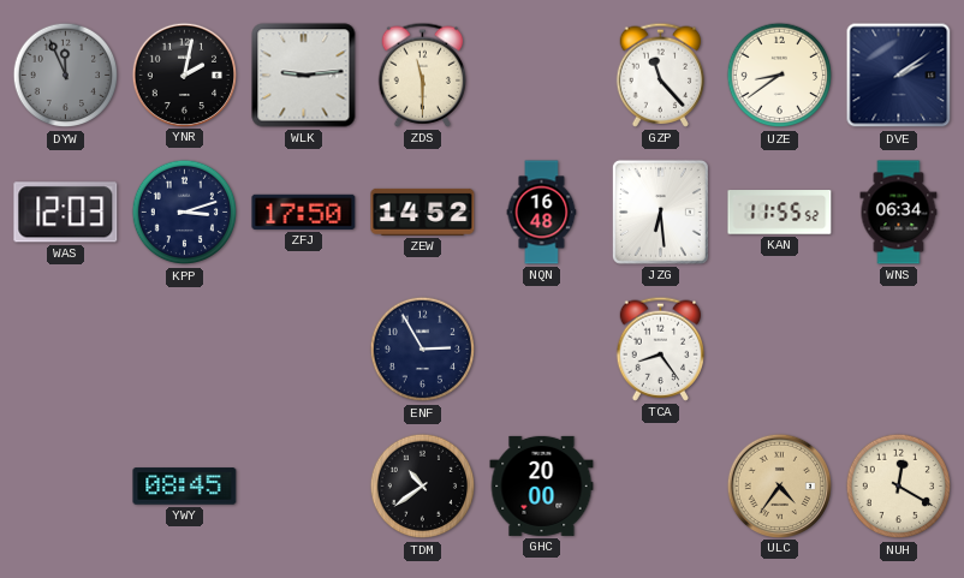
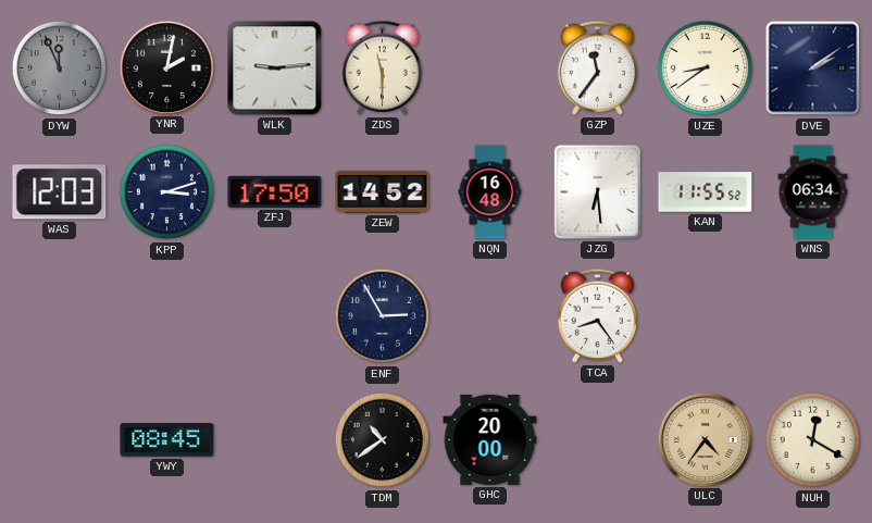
GZP: 11:23 -> 11:36 (598, 67)
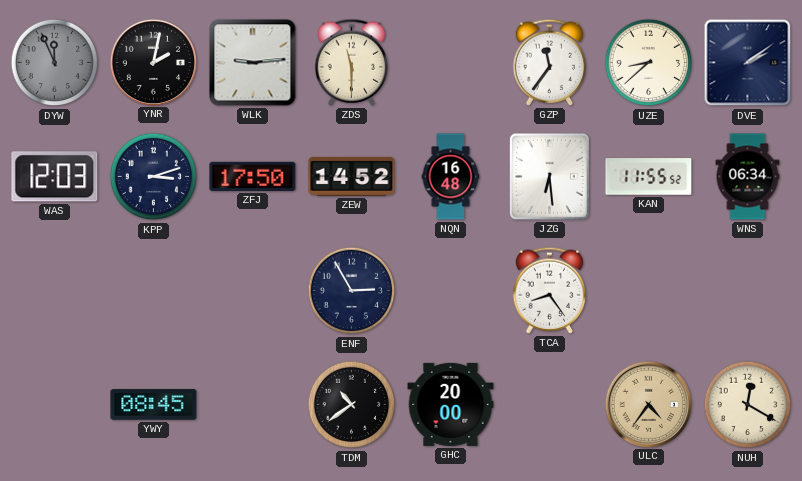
UZE: 8:39 -> 8:38 (649, 63)
